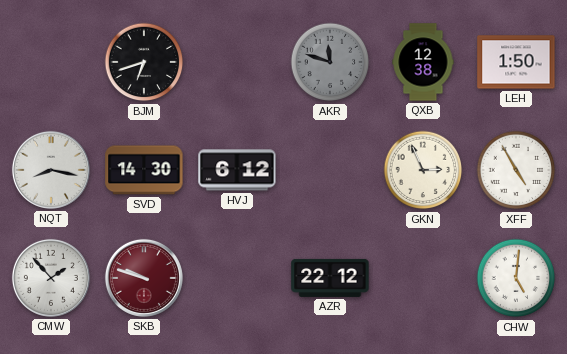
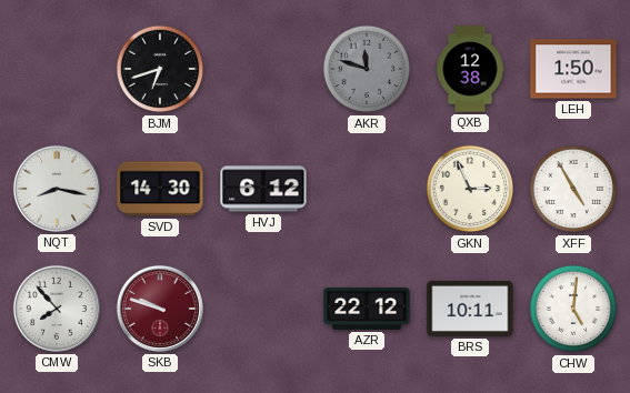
CMW: 1:53 -> 7:53 (57, 309)
BRS: none -> 10:11 (470, 309)
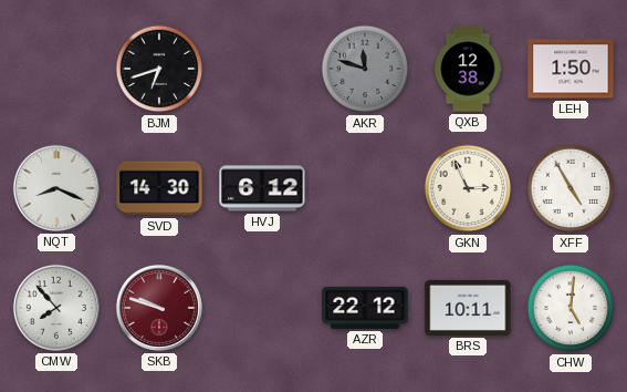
NQT: 8:17 -> 8:19 (56, 188)
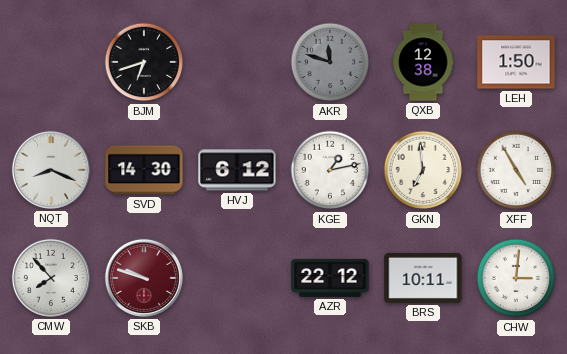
KGE: none -> 1:13 (330, 170)
GKN: 2:56 -> 6:59 (423, 170)
CHW: 5:01 -> 3:01 (516, 278)
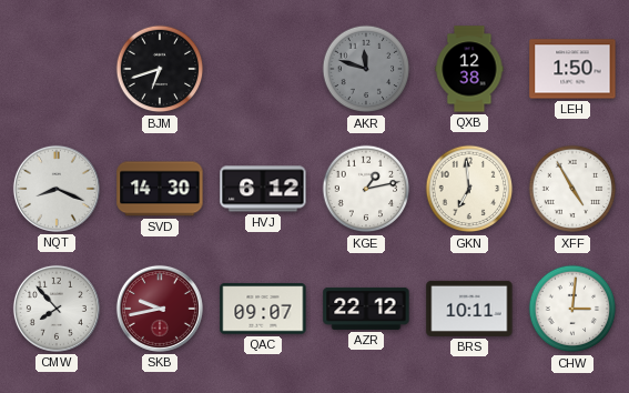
SKB: 9:48 -> 9:43 (160, 309)
QAC: none -> 09:07 (263, 309)
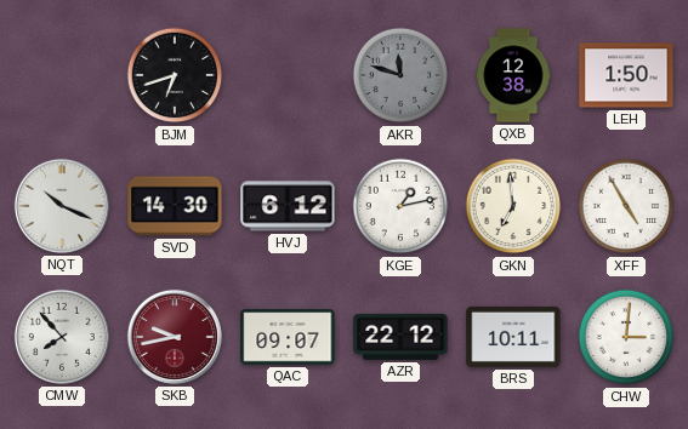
NQT: 8:19 -> 10:19 (62, 206)
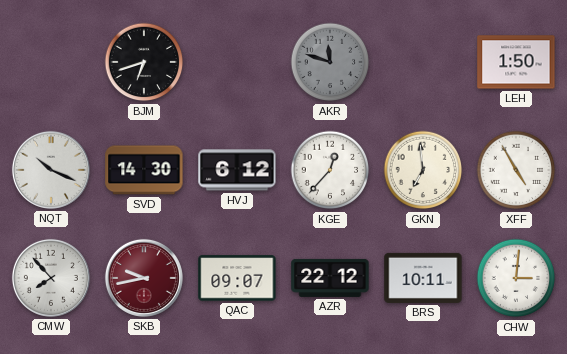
QXB: 12:38 -> none (513, 75)
KGE: 1:13 -> 12:37 (330, 170)
